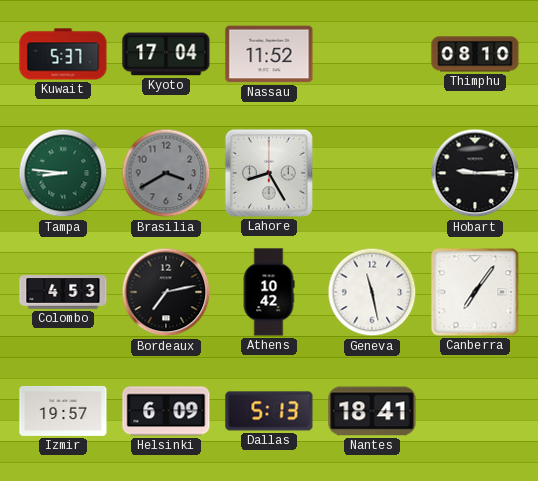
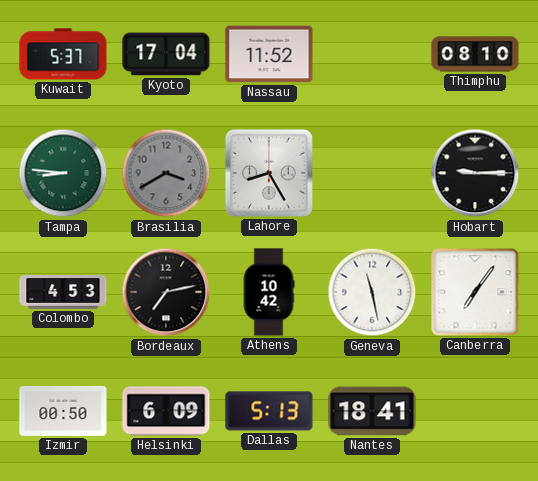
Izmir: 19:57 -> 00:50 (63, 411)
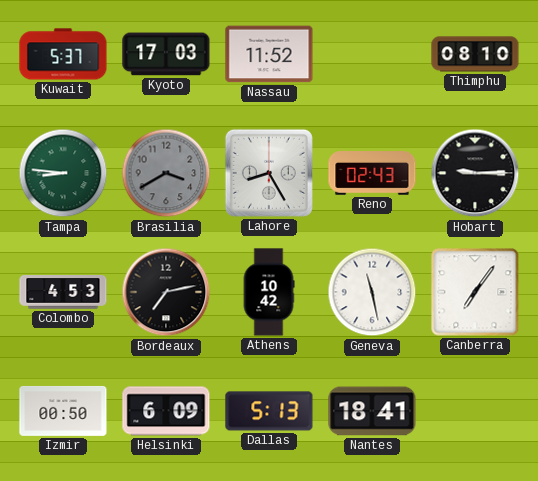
Kyoto: 17:04 -> 17:03 (166, 54)
Reno: none -> 02:43 (372, 173)
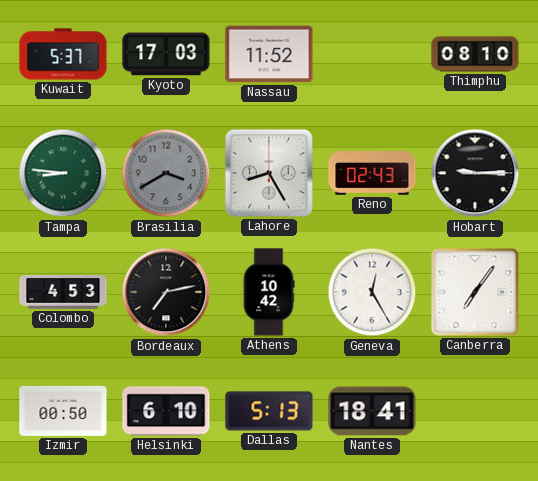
Geneva: 11:28 -> 12:25 (372, 292)
Helsinki: 6:09 -> 6:10 (166, 411)
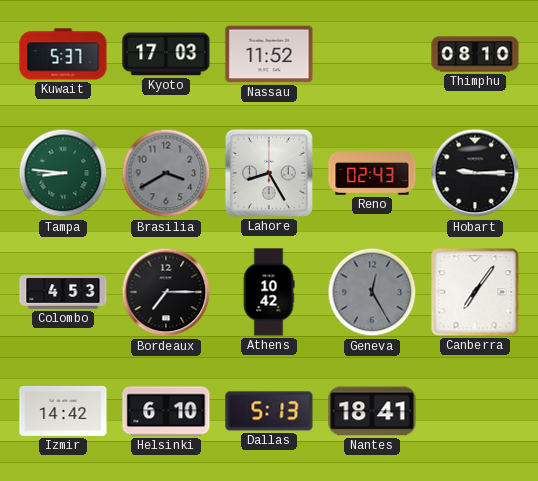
Bordeaux: 7:13 -> 7:15 (166, 292)
Geneva dial: white -> grey (372, 292)
Izmir: 00:50 -> 14:42 (63, 411)
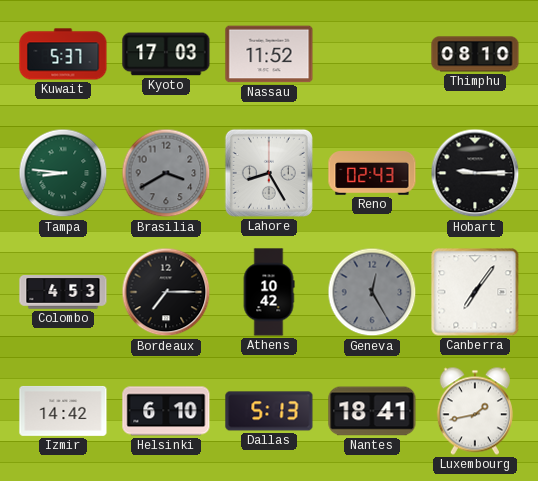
Luxembourg: none -> 1:43 (475, 411)
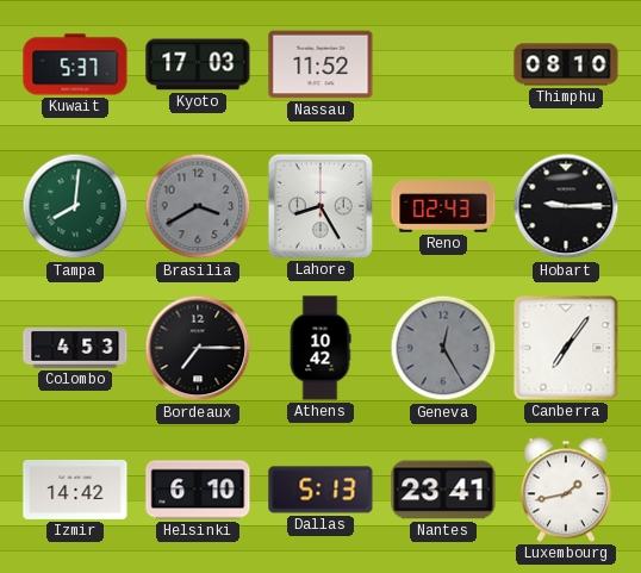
Tampa: 8:46 -> 8:01 (75, 206)
Nantes: 18:41 -> 23:41 (443, 490)
